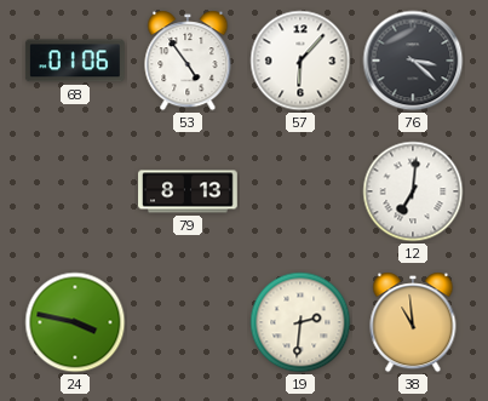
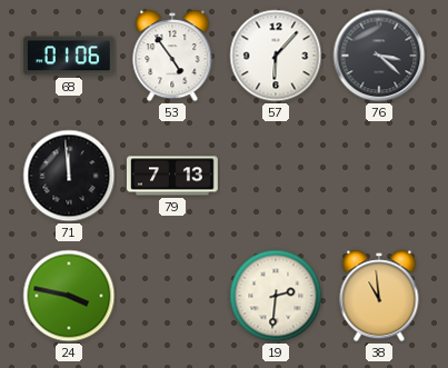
71: none -> 11:59 (69, 176)
79: 8:13 -> 7:13 (173, 176)
12: 7:01 -> none (413, 191)
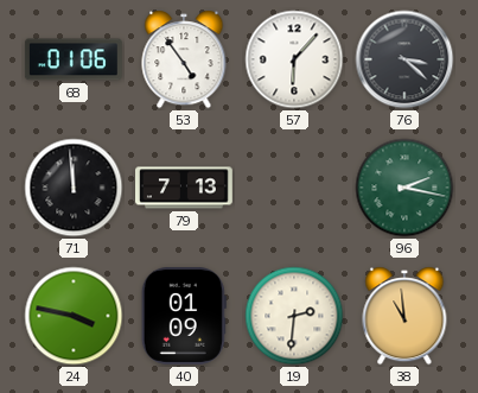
96: none -> 2:17 (404, 188)
40: none -> 01:09 (184, 316)
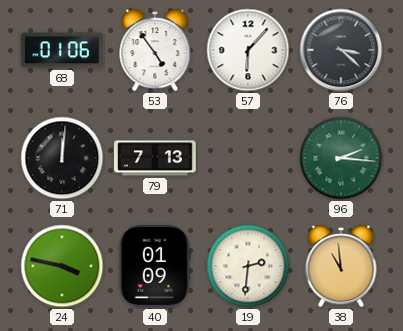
71: 11:59 -> 12:01 (62, 158)
96: 2:17 -> 2:16 (341, 158)
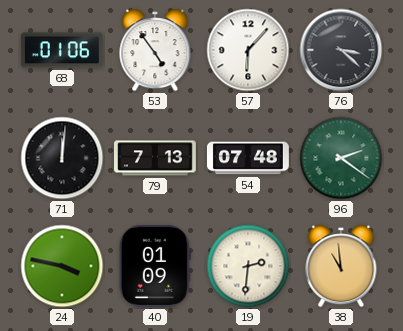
54: none -> 07:48 (248, 158)
96: 2:16 -> 2:21 (341, 158)
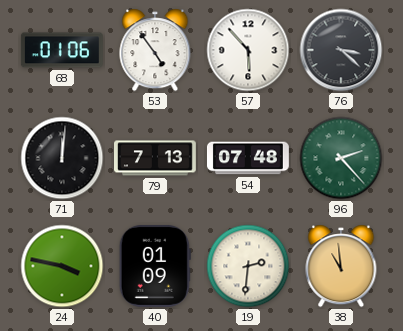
57: 6:07 -> 5:53 (248, 50)
96: 2:21 -> 2:23 (341, 158)
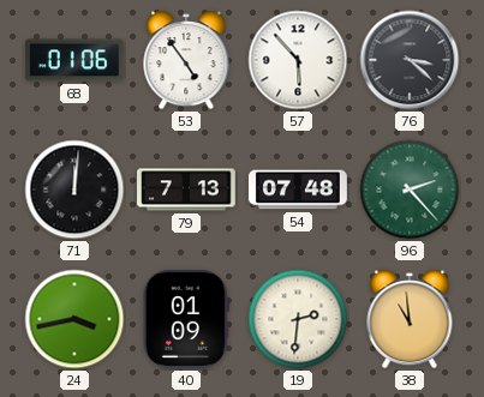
24: 3:47 -> 3:43 (74, 319)
